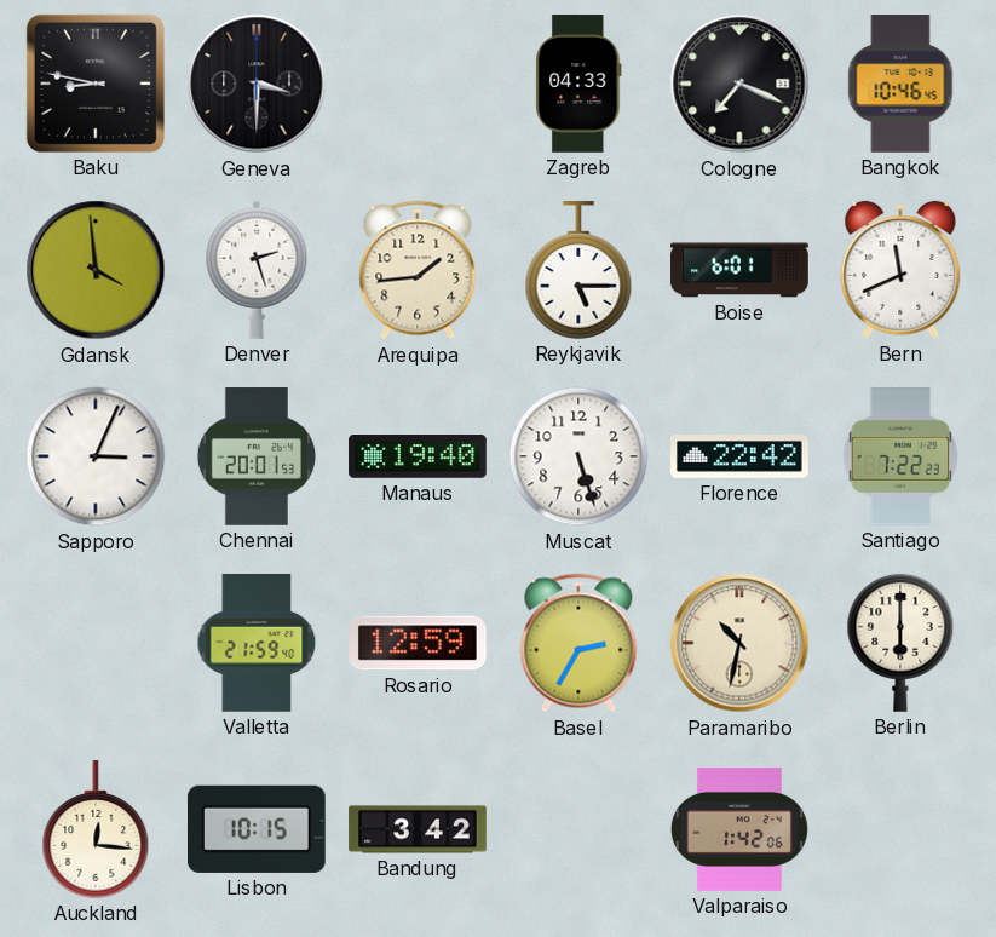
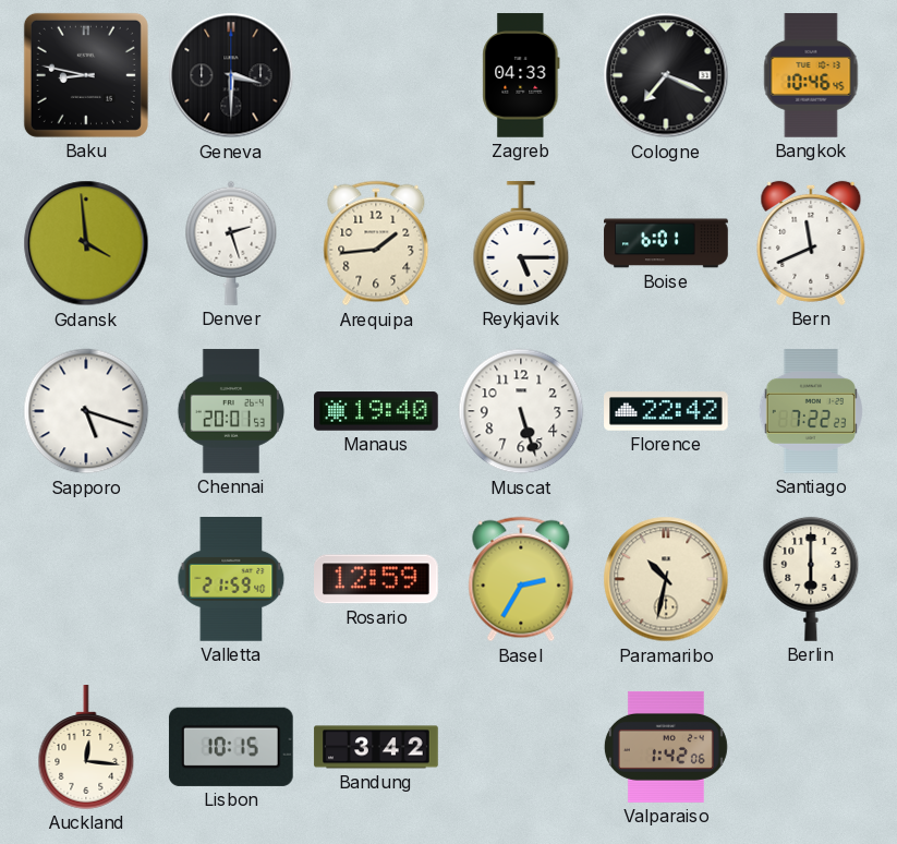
Sapporo: 3:04 -> 5:18 (86, 411)
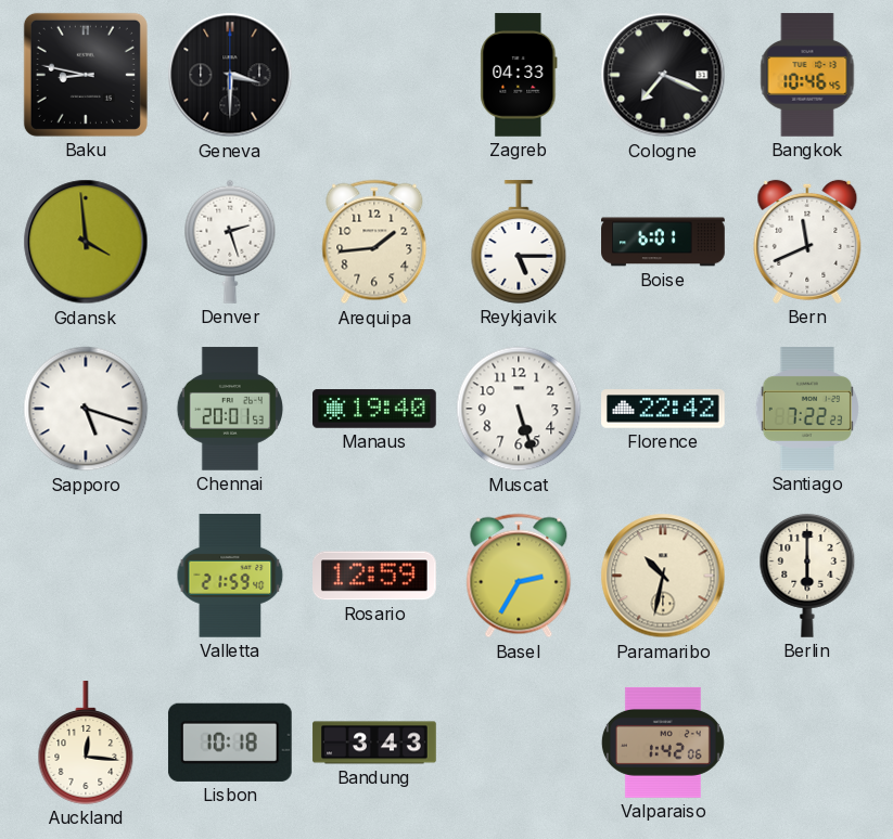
Lisbon: 10:15 -> 10:18 (230, 743)
Bandung: 3:42 -> 3:43 (374, 743)
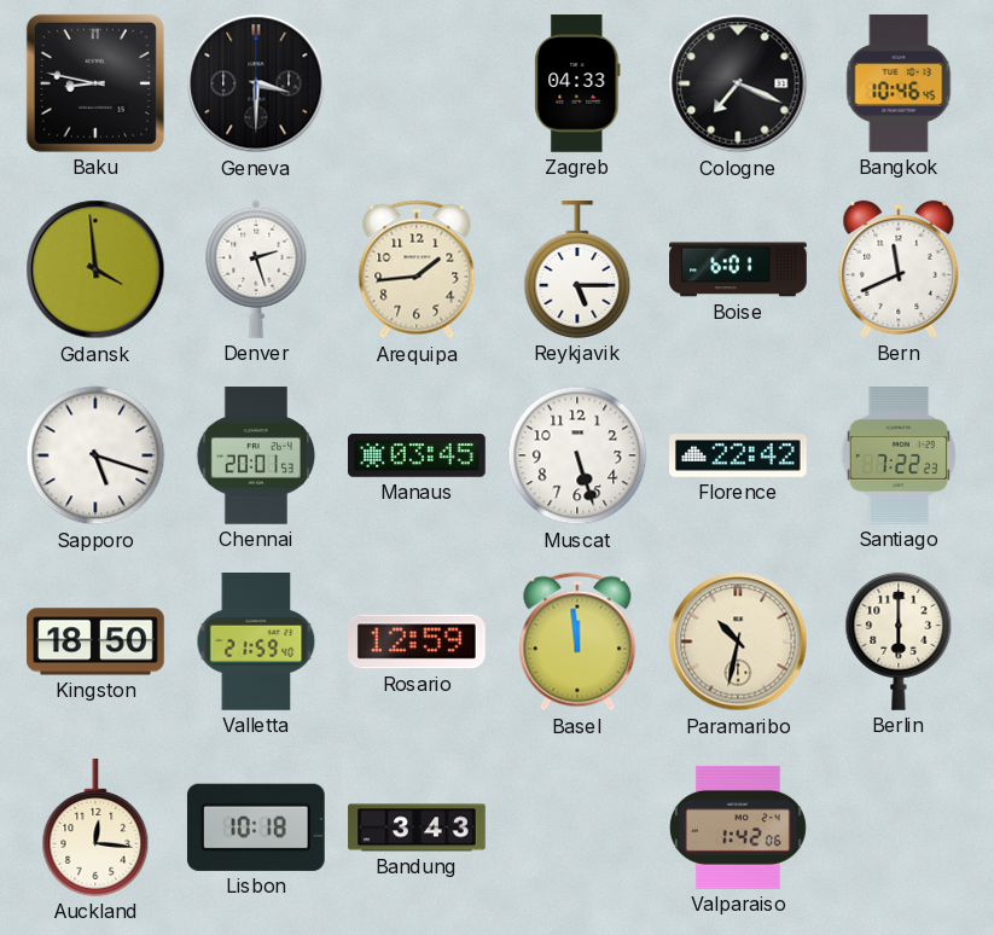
Manaus: 19:40 -> 03:45 (417, 455)
Kingston: none -> 18:50 (95, 641)
Basel: 2:35 -> 11:59 (577, 641)
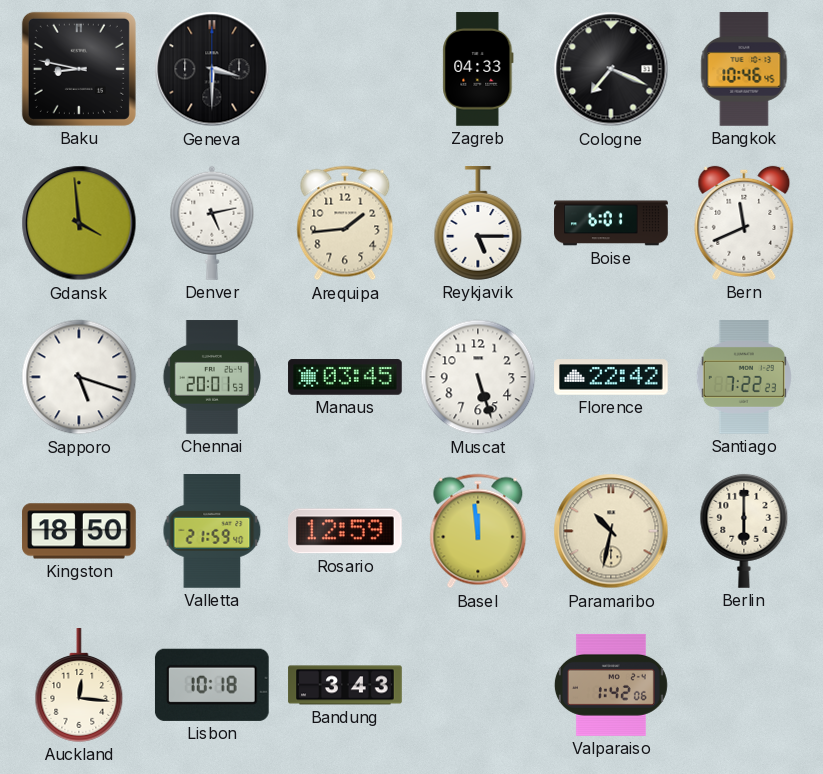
Denver: 2:27 -> 5:13 (212, 223)
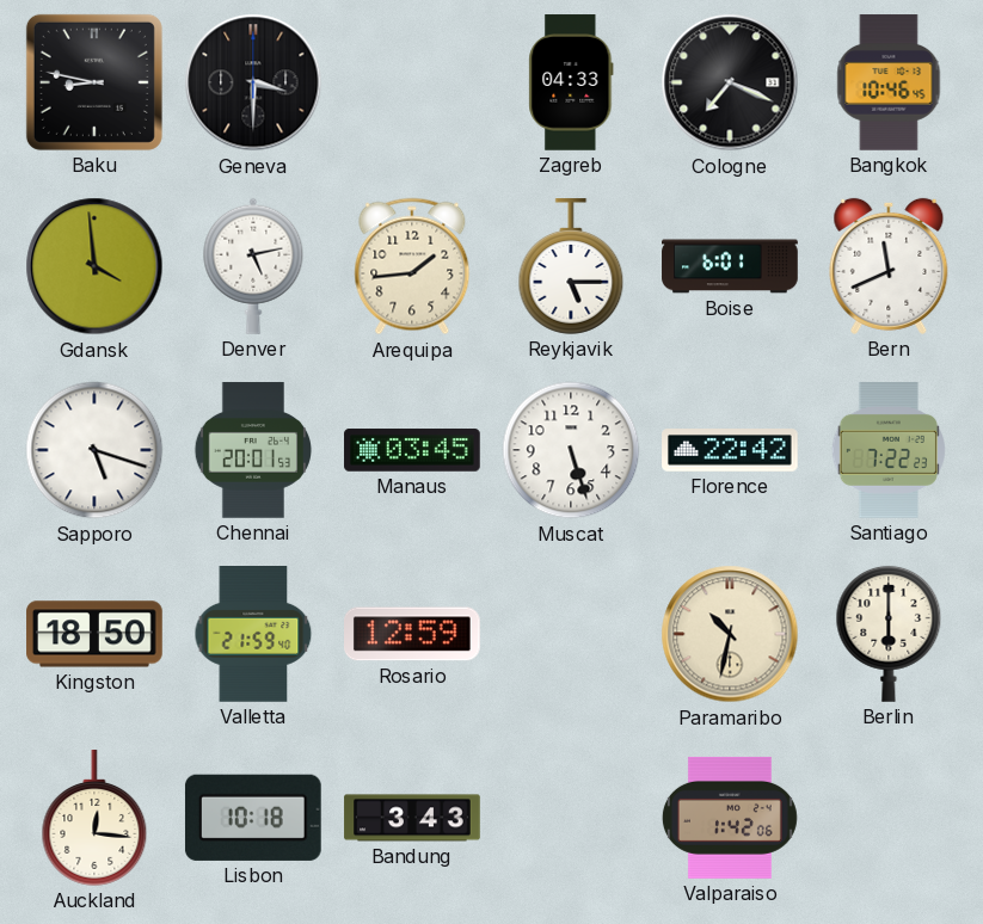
Basel: 11:59 -> none (478, 531)
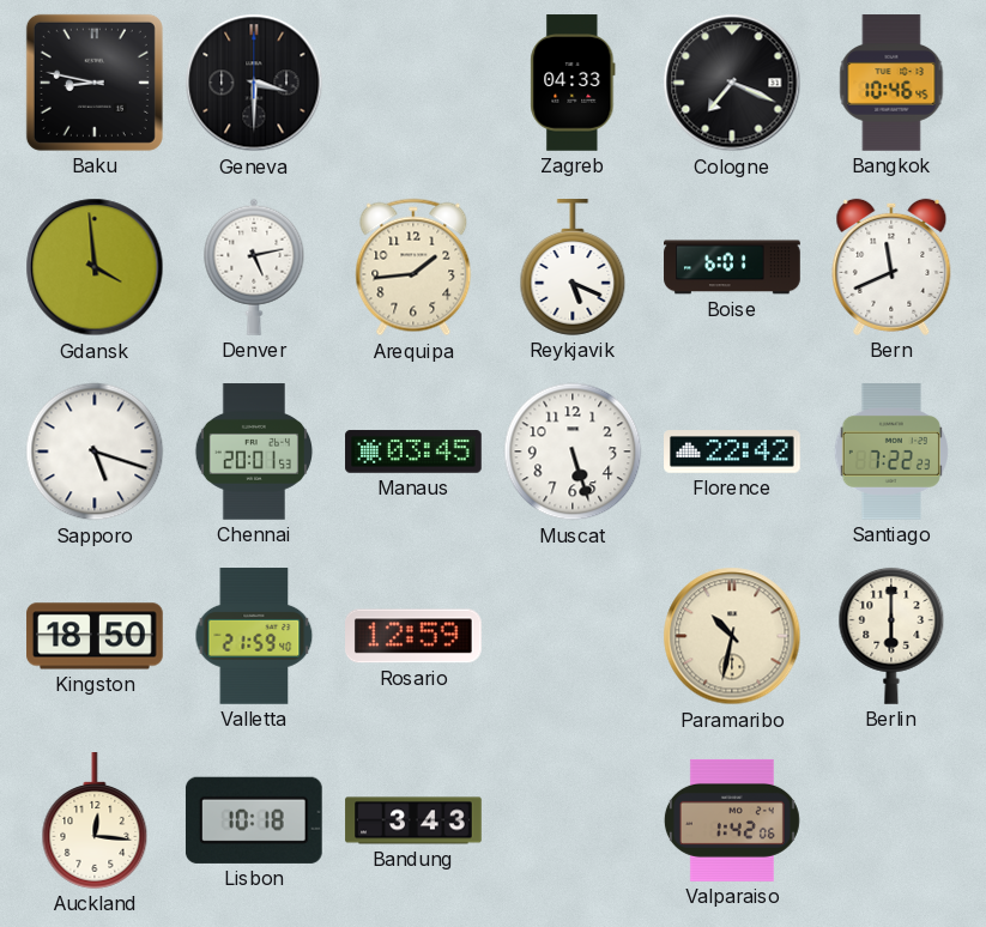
Reykjavik: 5:15 -> 5:19 (573, 267)
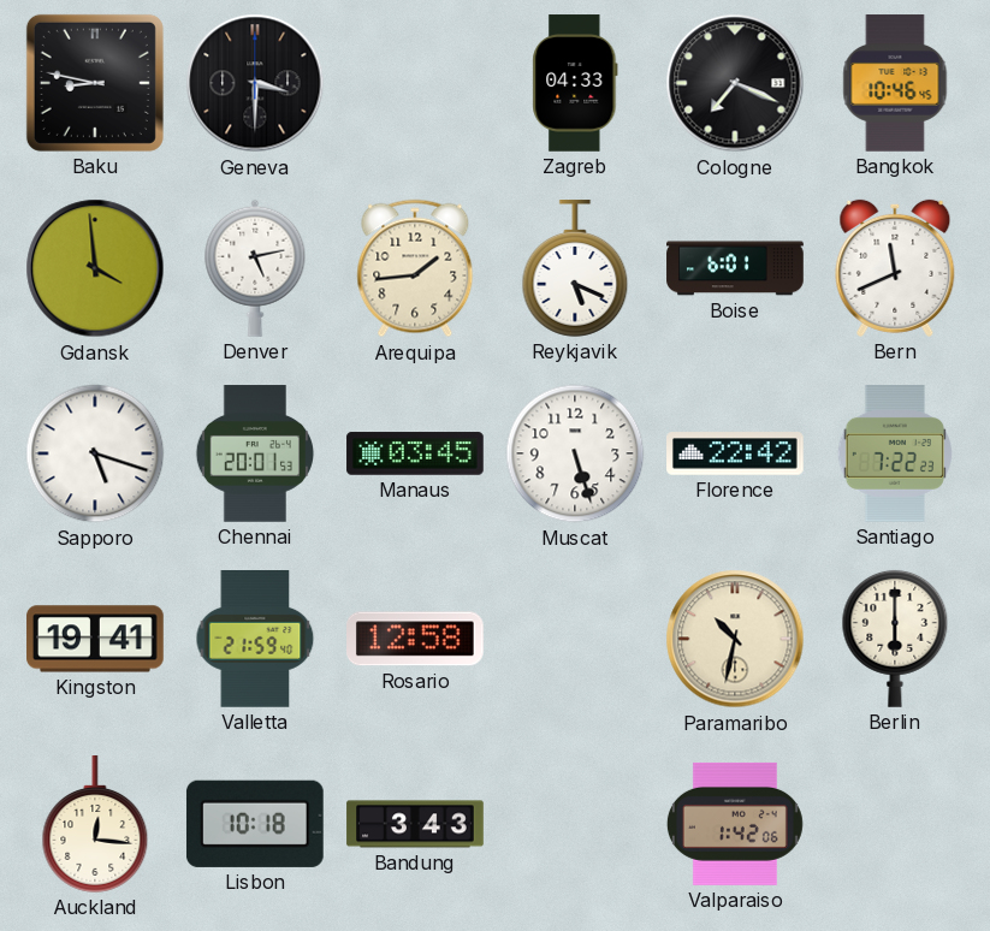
Kingston: 18:50 -> 19:41 (95, 639)
Rosario: 12:59 -> 12:58 (416, 639)
